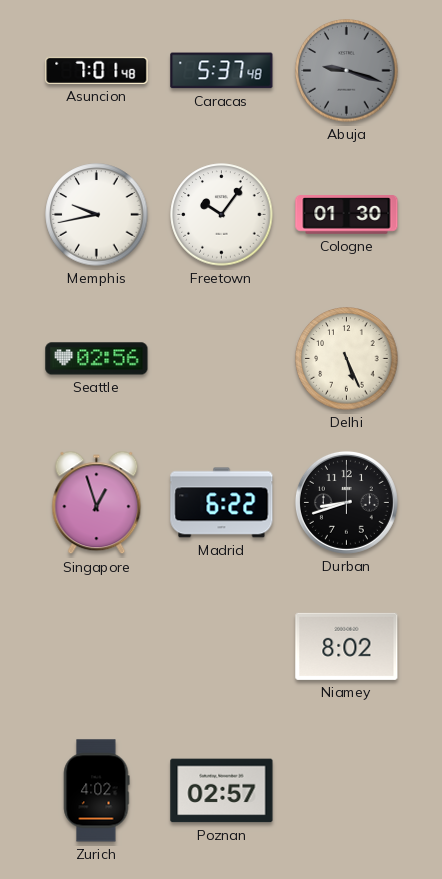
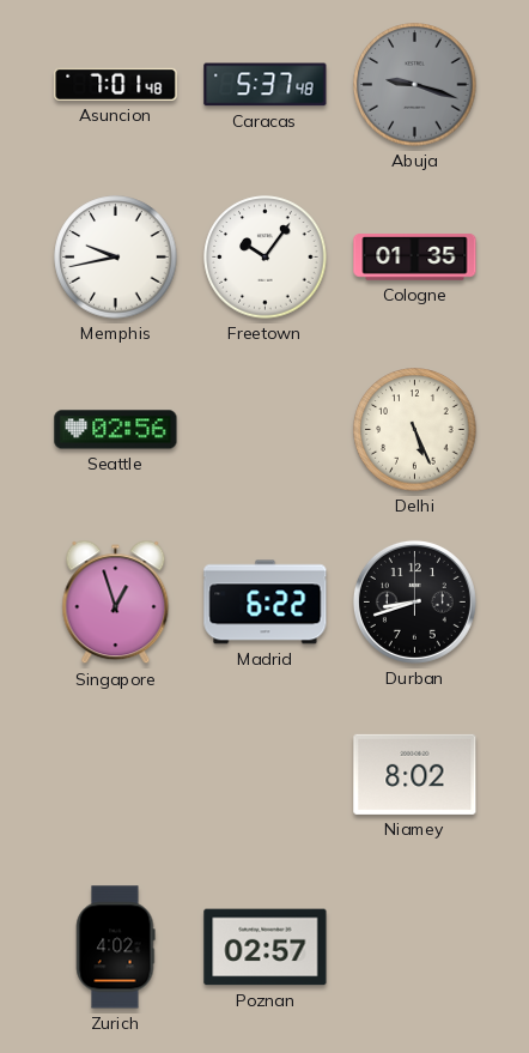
Cologne: 01:30 -> 01:35 (415, 258)
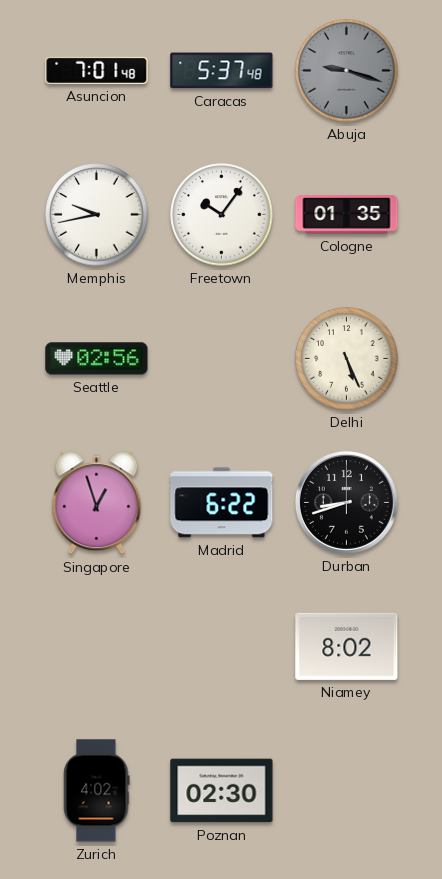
Poznan: 02:57 -> 02:30 (222, 791)
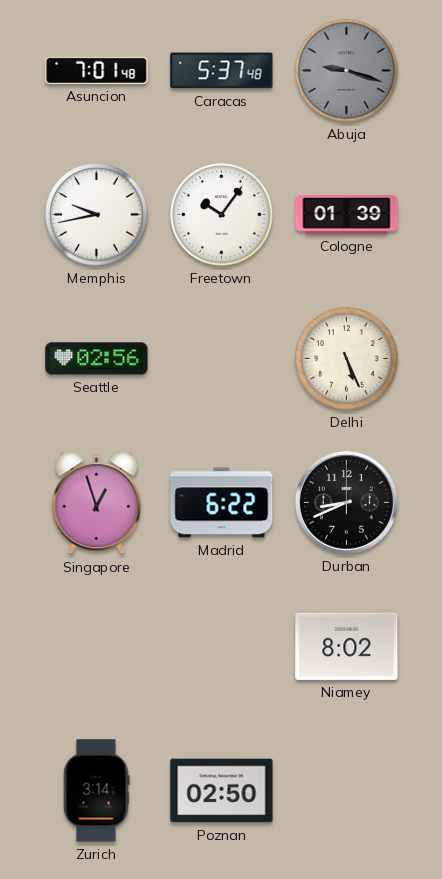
Cologne: 01:35 -> 01:39 (347, 215)
Durban: 8:42 -> 8:41 (346, 502)
Zurich: 4:02 -> 3:14 (97, 791)
Poznan: 02:30 -> 02:50 (222, 791)
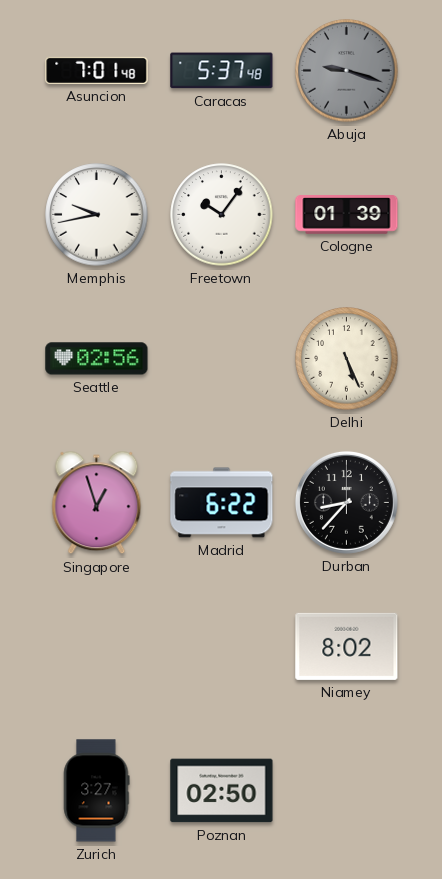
Durban: 8:41 -> 8:37 (346, 502)
Zurich: 3:14 -> 3:27 (97, 791)
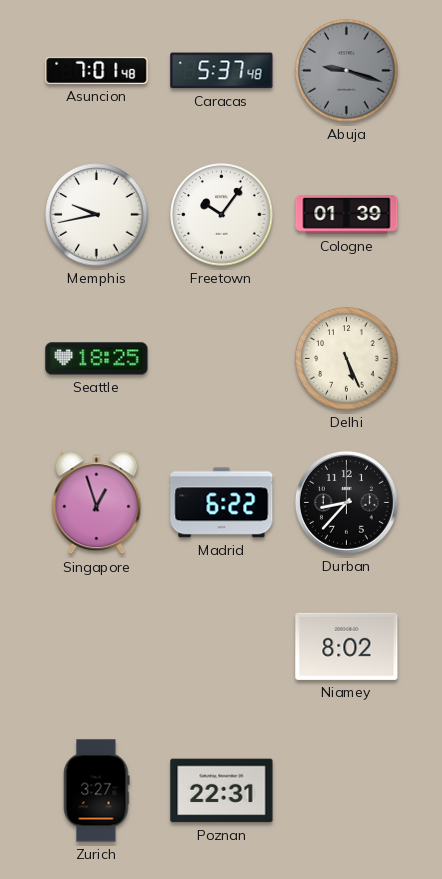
Seattle: 02:56 -> 18:25 (97, 359)
Poznan: 02:50 -> 22:31 (222, 791)
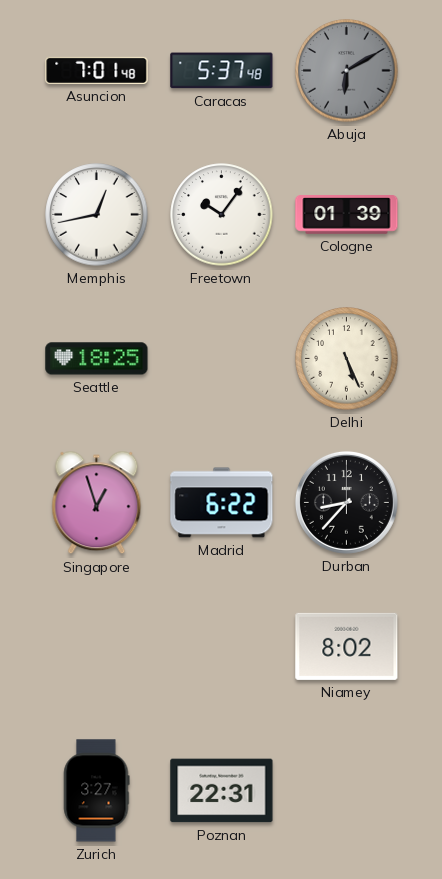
Abuja: 9:18 -> 6:10 (347, 71)
Memphis: 9:43 -> 12:43 (97, 215)
